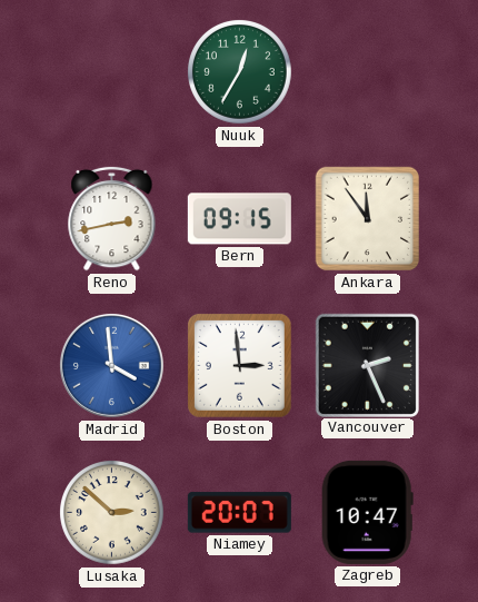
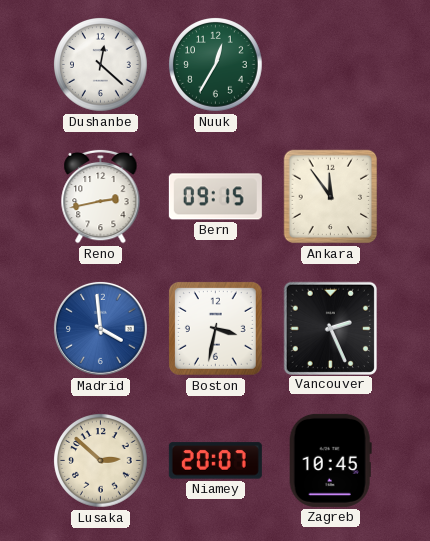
Dushanbe: none -> 12:22 (101, 65)
Boston: 2:59 -> 3:32 (216, 329)
Zagreb: 10:47 -> 10:45 (330, 460)
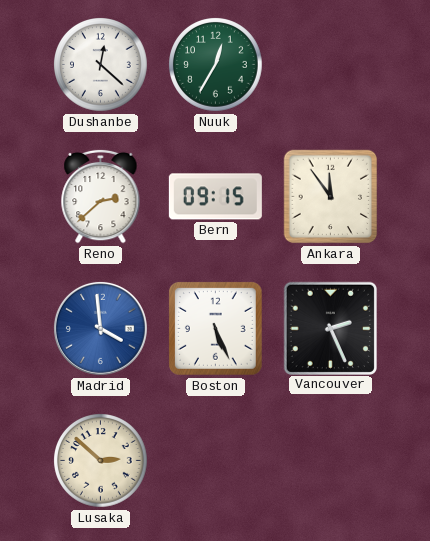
Reno: 2:43 -> 2:38 (101, 196)
Boston: 3:32 -> 5:26 (216, 329)
Niamey: 20:07 -> none (215, 461)
Zagreb: 10:45 -> none (330, 460)
